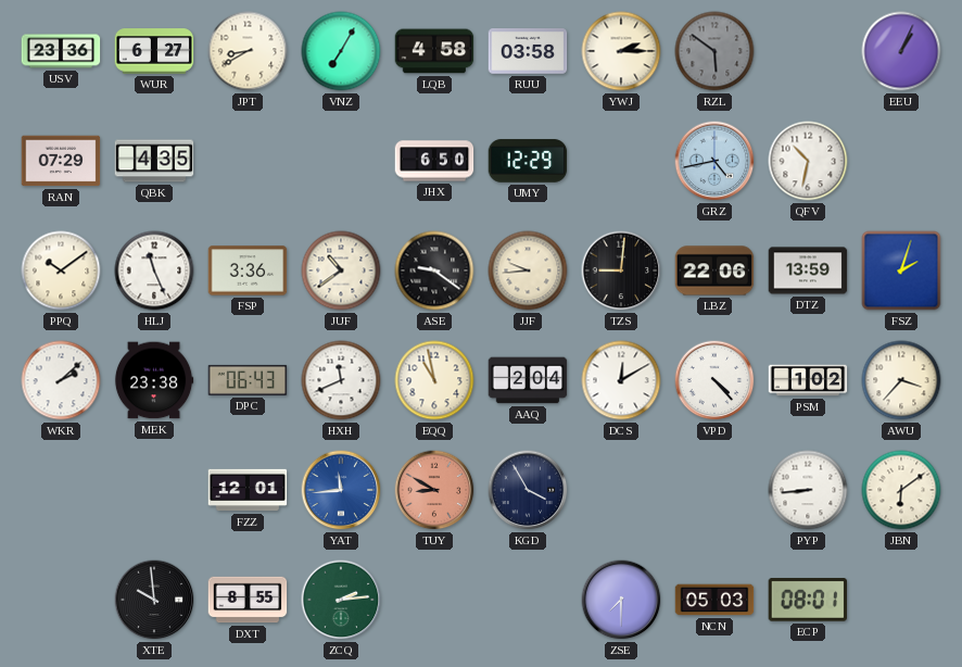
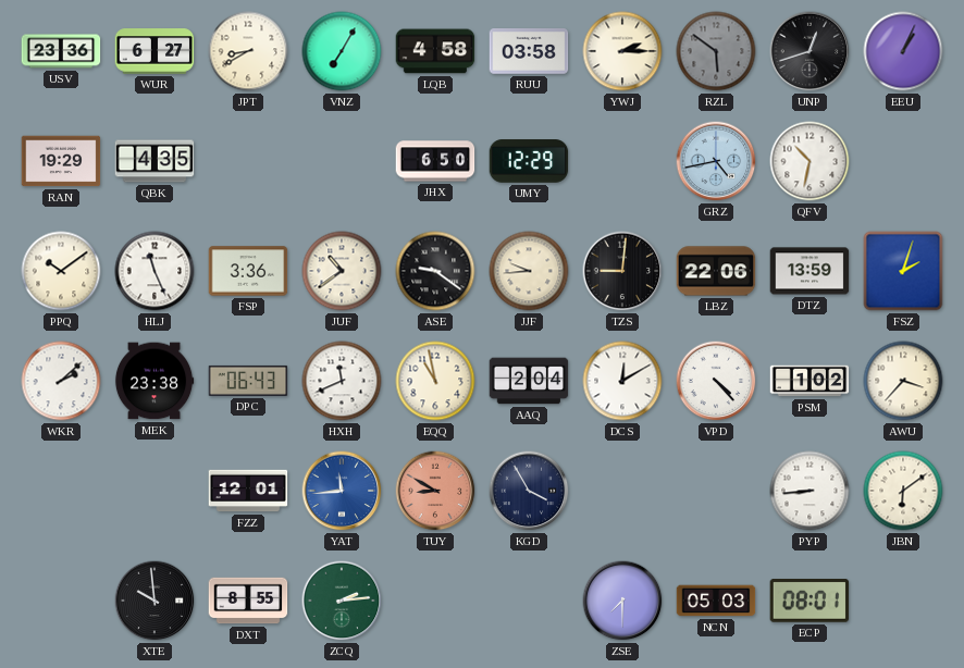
UNP: none -> 12:42 (809, 51)
RAN: 07:29 -> 19:29 (61, 161)
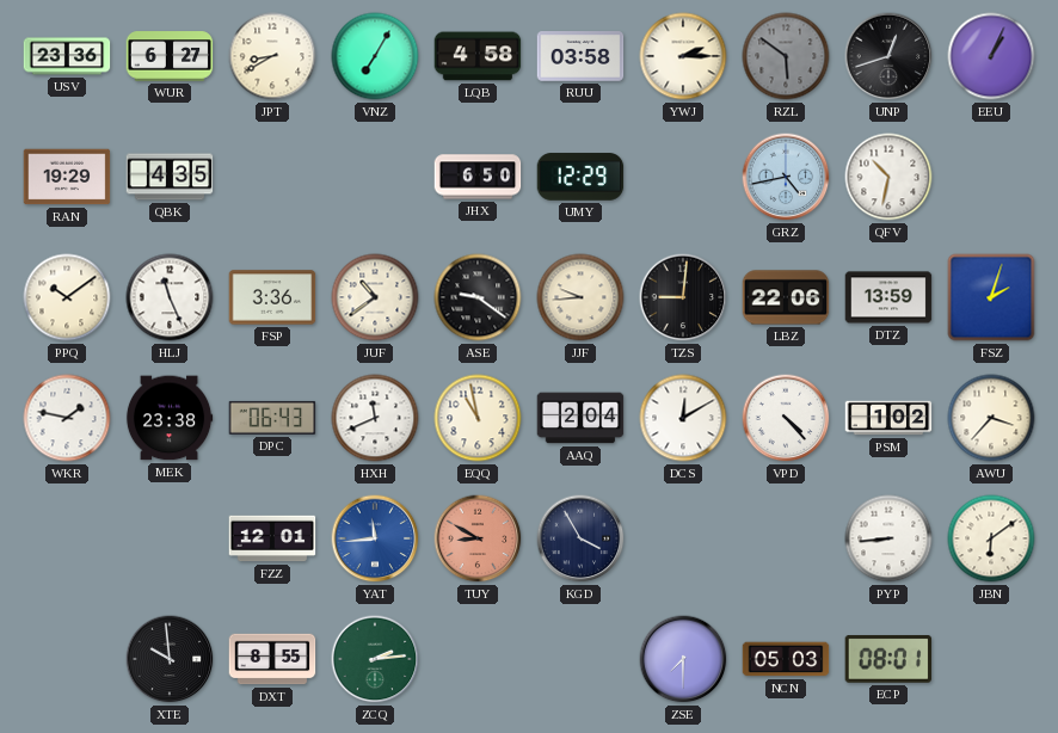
WKR: 2:08 -> 1:47 (67, 418)
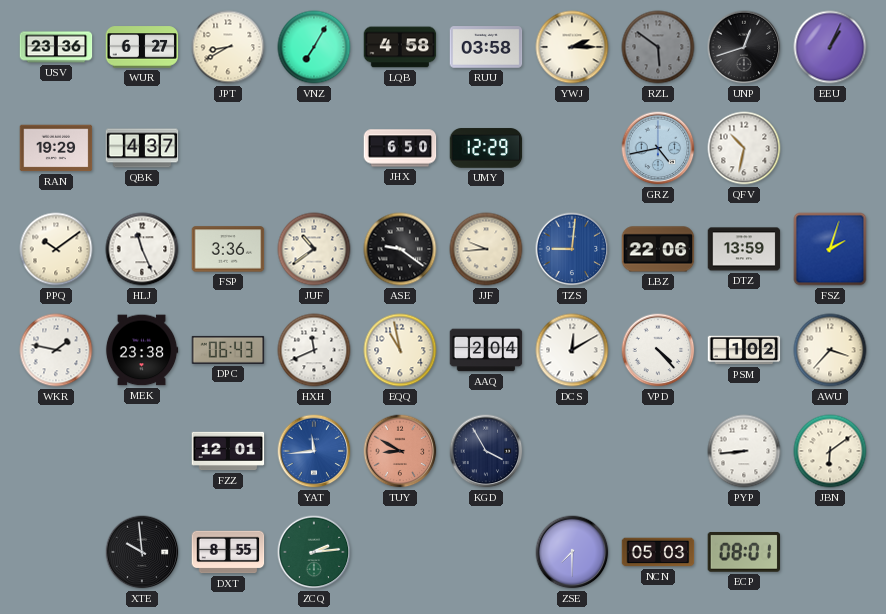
QBK: 4:35 -> 4:37 (142, 148)
TZS dial: black -> blue (572, 249)
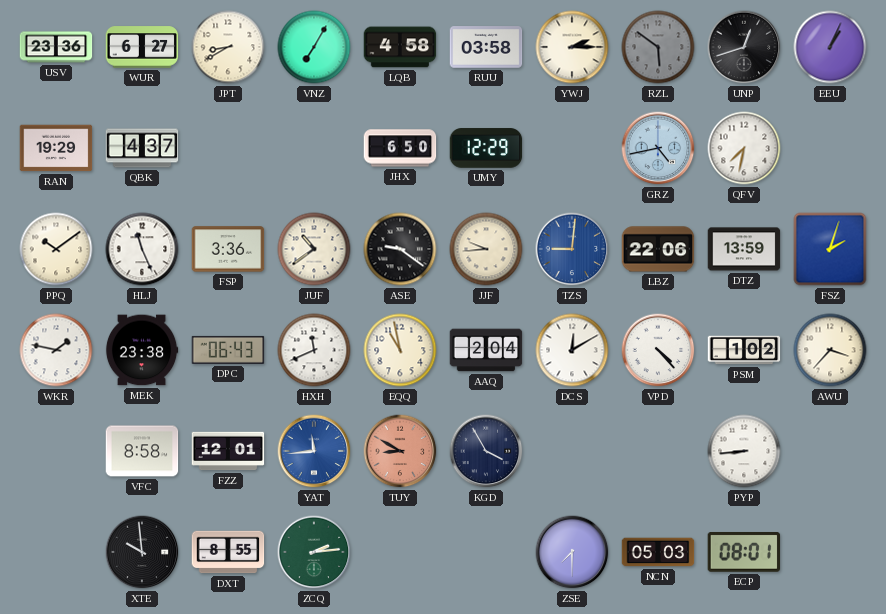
QFV: 10:32 -> 7:32 (744, 148)
VFC: none -> 8:58 (142, 451)
JBN: 6:09 -> none (830, 451)
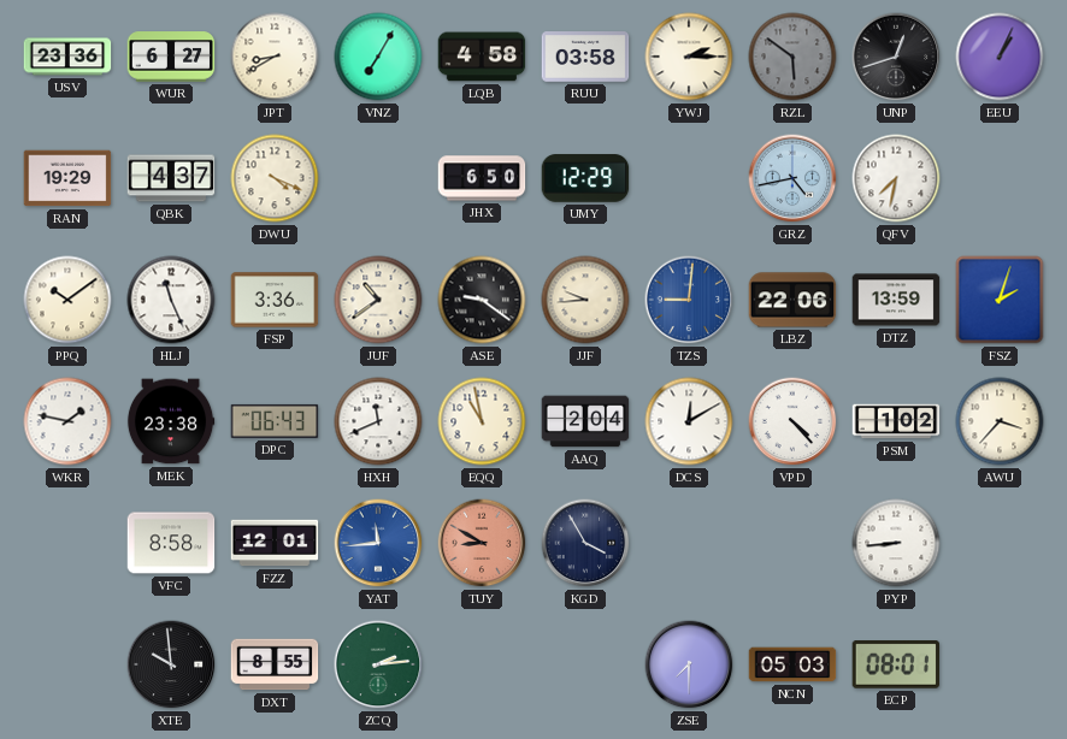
DWU: none -> 4:19 (275, 178)
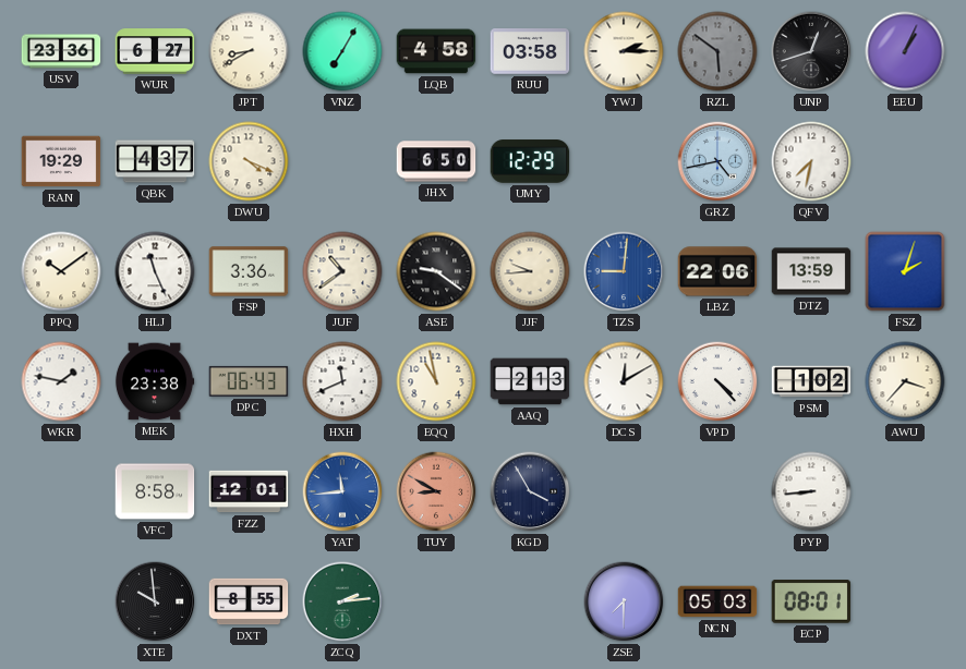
AAQ: 2:04 -> 2:13 (530, 381)
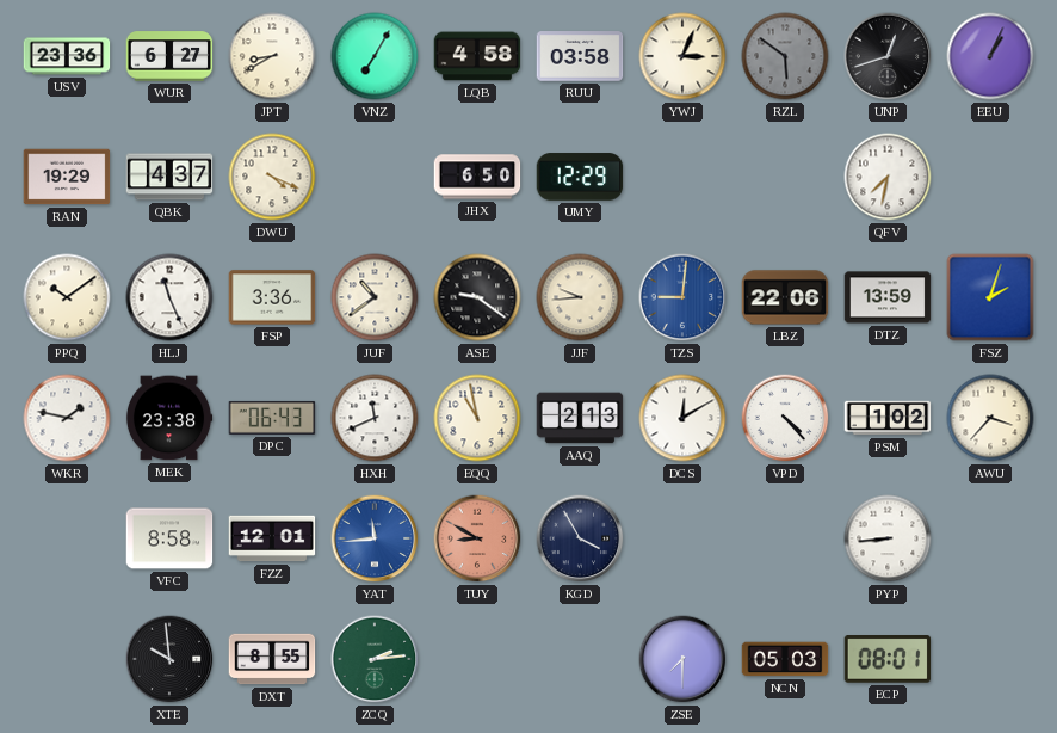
YWJ: 2:15 -> 3:04 (682, 56)
GRZ: 4:43 -> none (717, 161)
